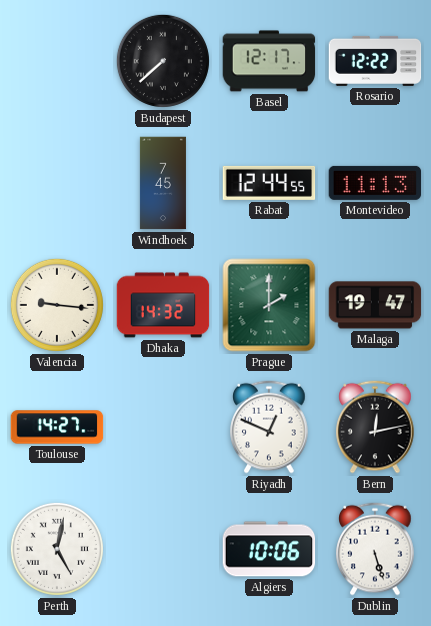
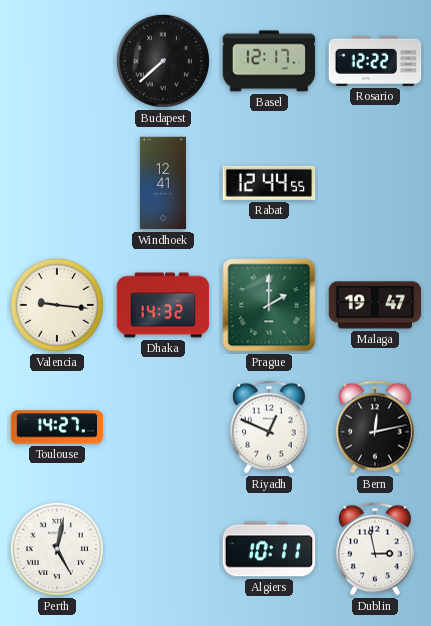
Windhoek: 7:45 -> 12:41 (163, 183)
Montevideo: 11:13 -> none (375, 183)
Algiers: 10:06 -> 10:11 (269, 549)
Dublin: 5:27 -> 2:58 (375, 549)
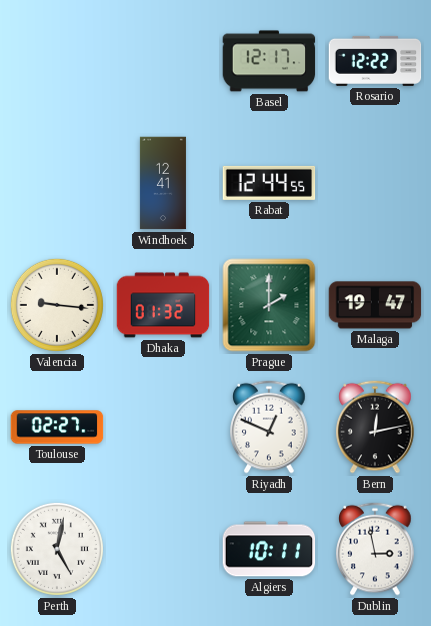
Budapest: 7:38 -> none (163, 61)
Dhaka: 14:32 -> 01:32 (163, 305)
Toulouse: 14:27 -> 02:27 (57, 427)
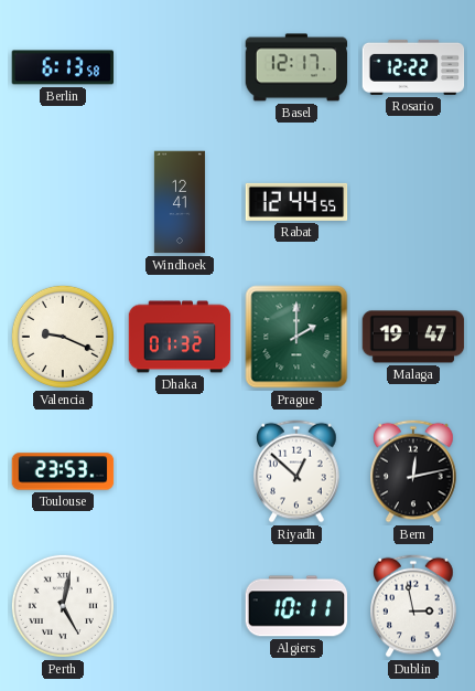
Berlin: none -> 6:13 (63, 67)
Valencia: 9:16 -> 9:19 (63, 337)
Toulouse: 02:27 -> 23:53 (63, 471)
Riyadh: 12:49 -> 12:52 (296, 471)
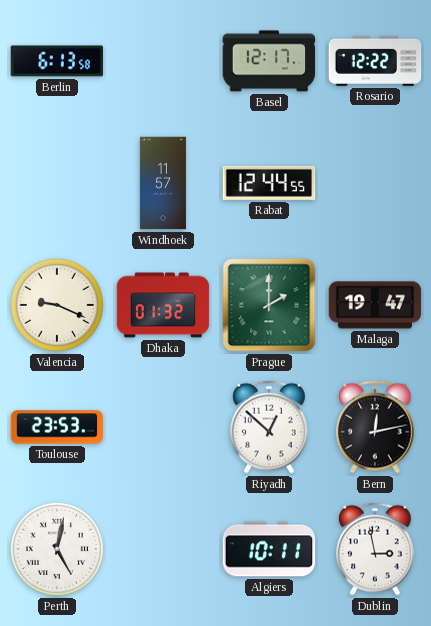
Windhoek: 12:41 -> 11:57 (163, 183)
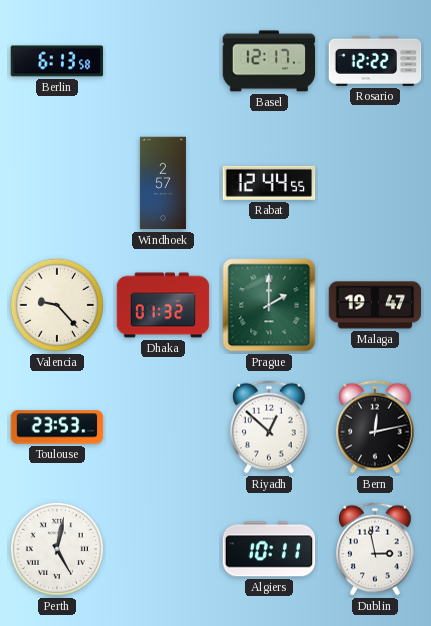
Windhoek: 11:57 -> 2:57 (163, 183)
Valencia: 9:19 -> 9:23 (57, 305)
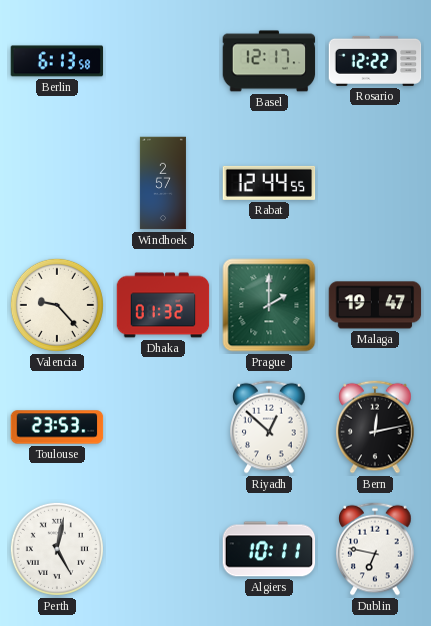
Dublin: 2:58 -> 6:47 (375, 549)
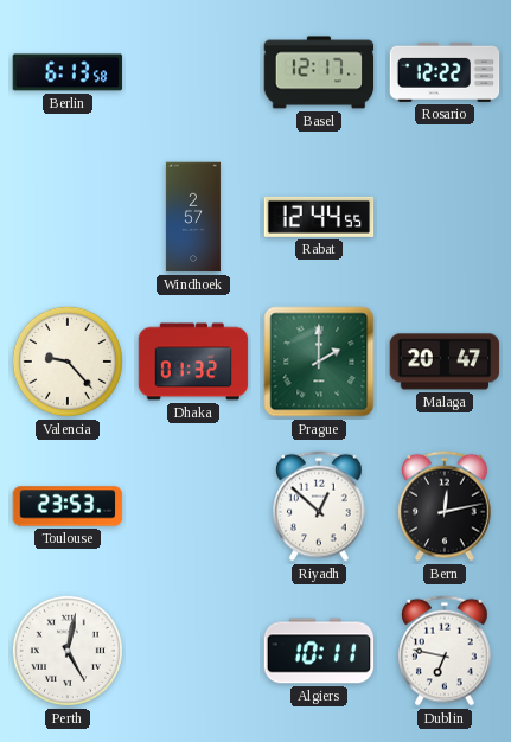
Malaga: 19:47 -> 20:47 (445, 362)
